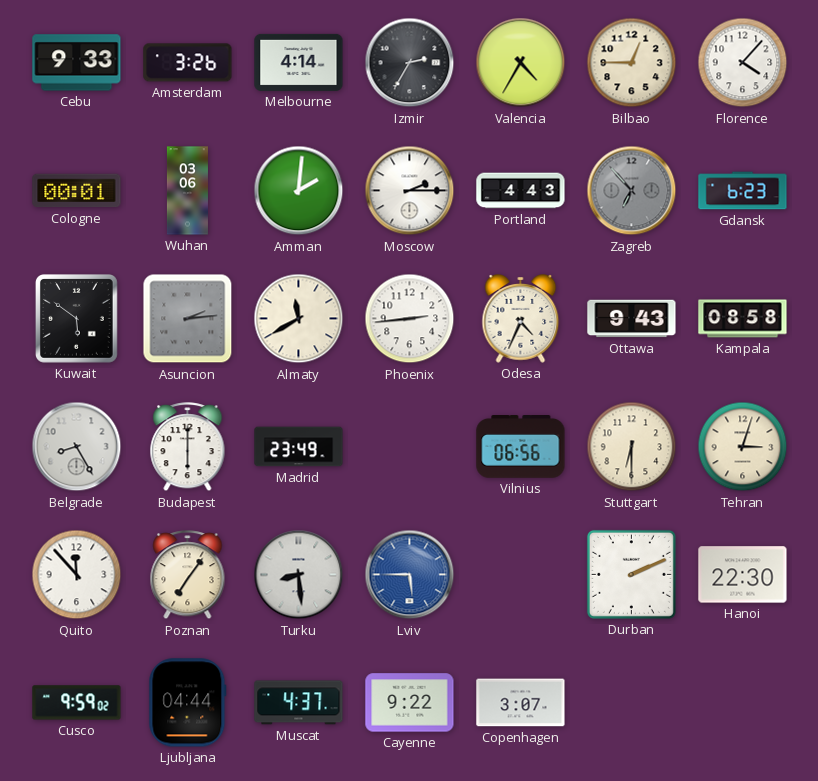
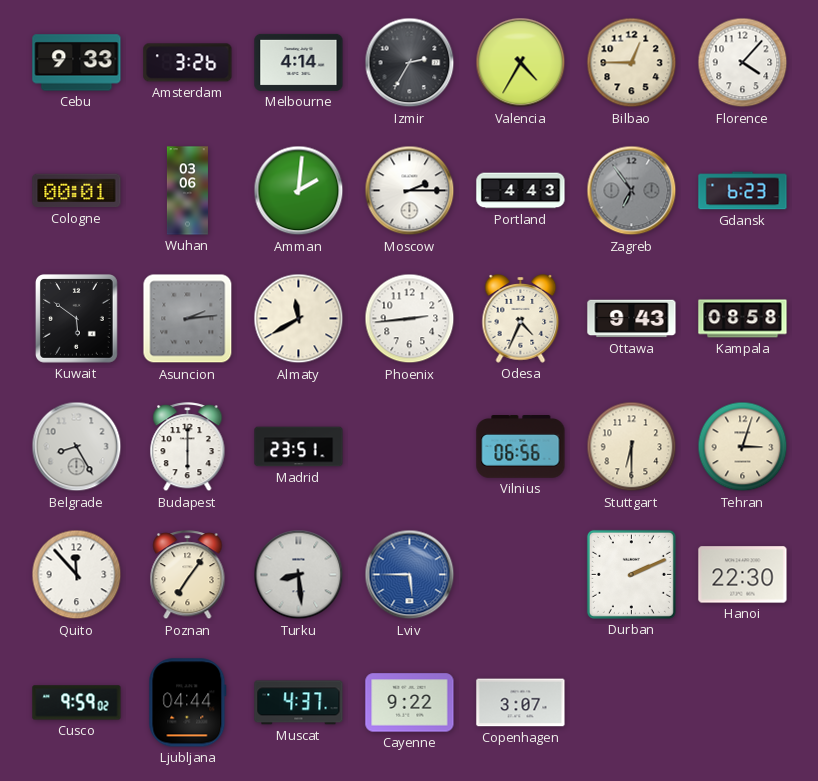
Zagreb: 6:53 -> 6:54 (632, 191)
Madrid: 23:49 -> 23:51 (299, 447)
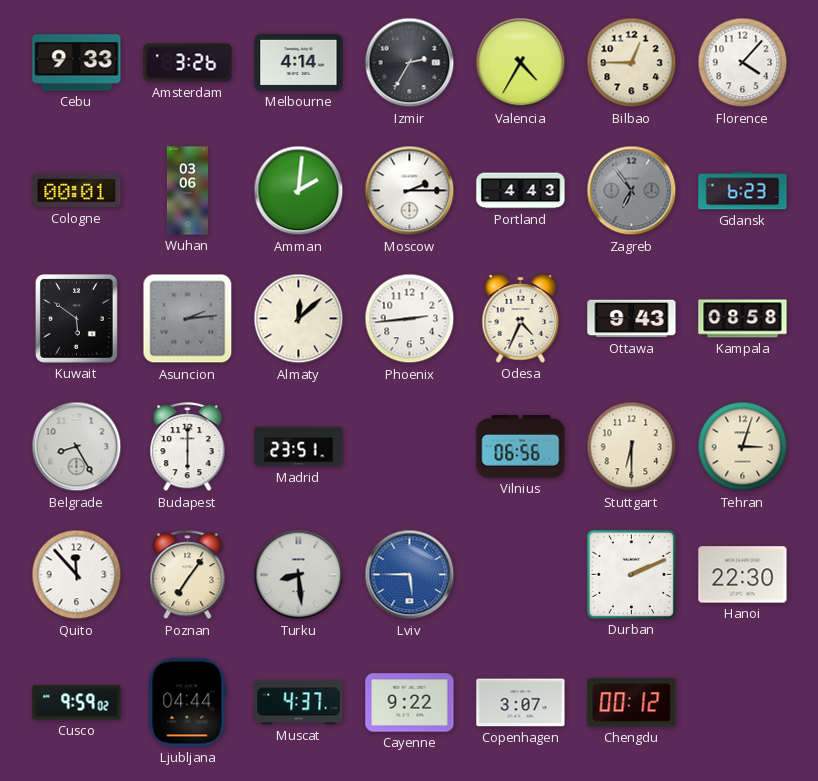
Almaty: 11:40 -> 12:08 (299, 319)
Chengdu: none -> 00:12 (632, 703)
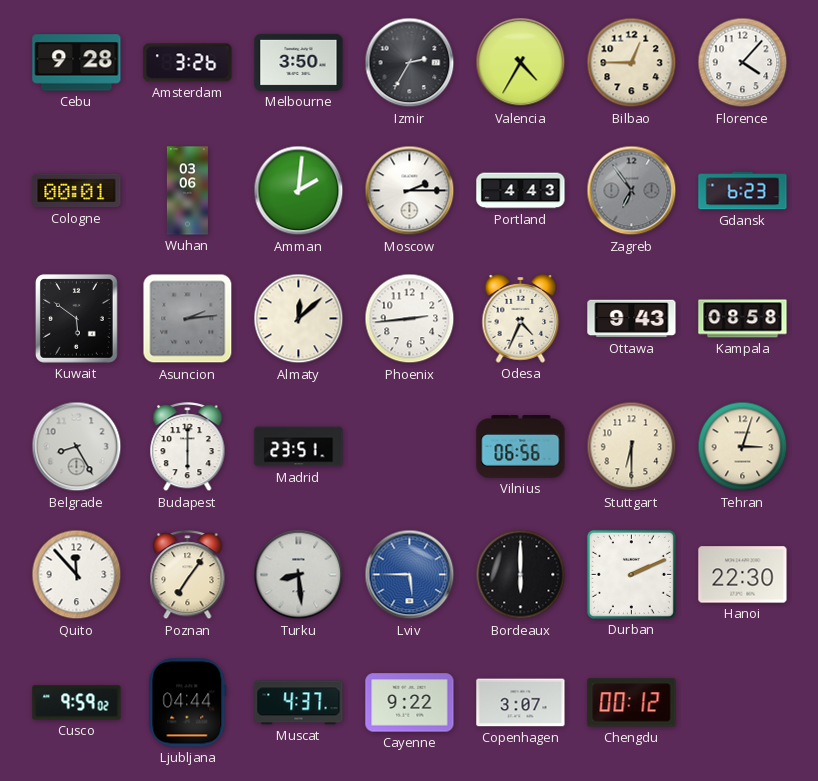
Cebu: 9:33 -> 9:28 (77, 63)
Melbourne: 4:14 -> 3:50 (299, 62)
Bordeaux: none -> 6:00 (521, 575)
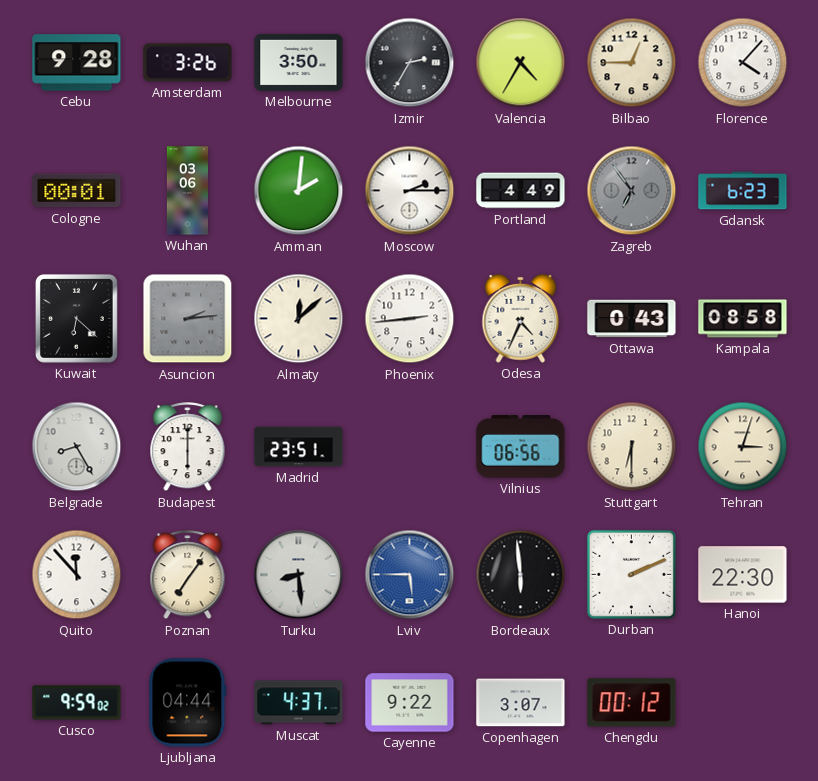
Portland: 4:43 -> 4:49 (521, 191)
Kuwait: 5:51 -> 6:22 (76, 319)
Ottawa: 9:43 -> 0:43 (632, 319)
Bordeaux: 6:00 -> 5:59 (521, 575)
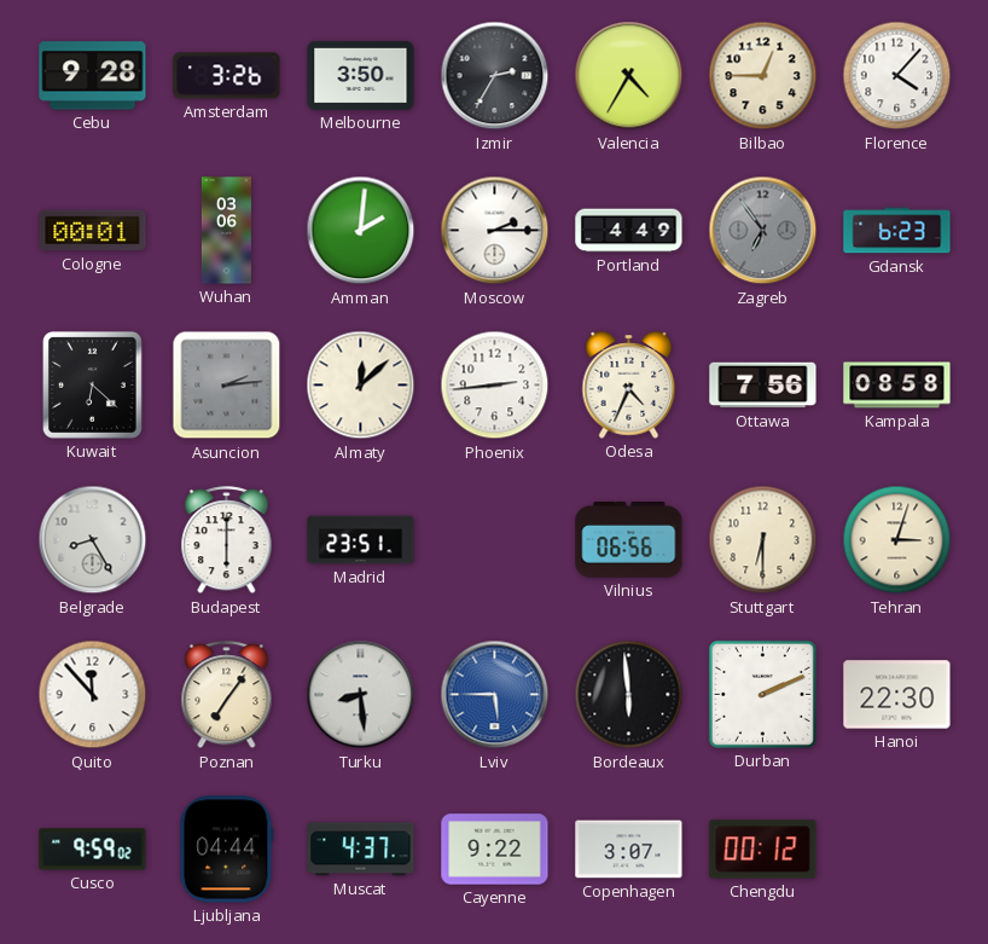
Ottawa: 0:43 -> 7:56 (763, 386)
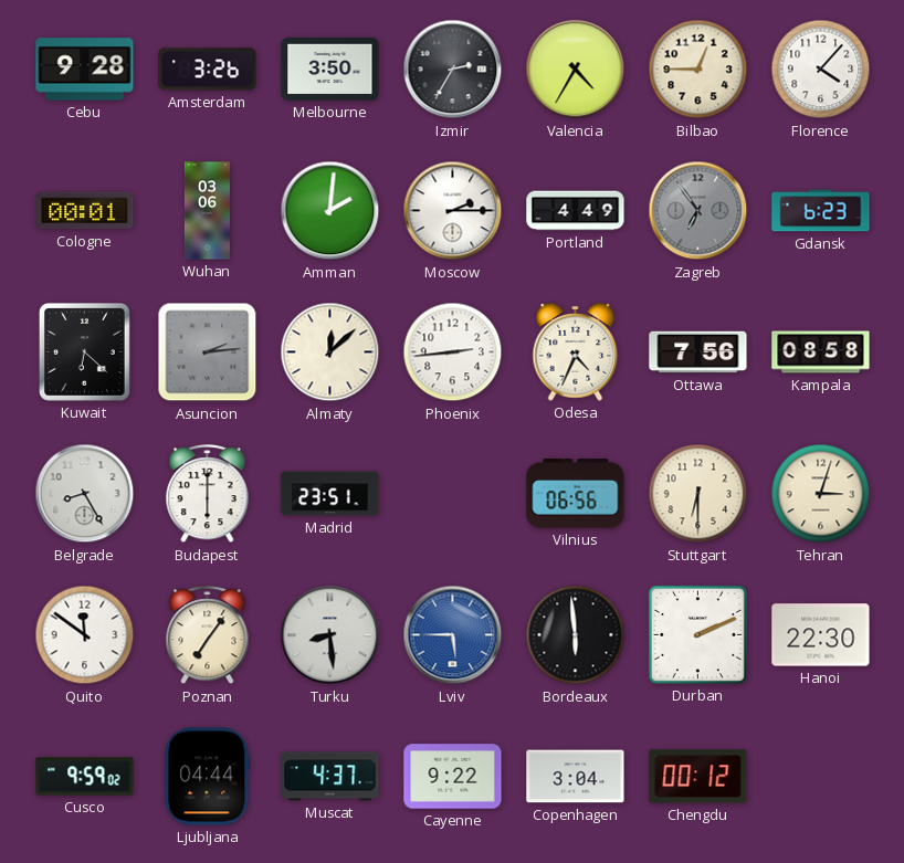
Quito: 11:53 -> 11:51 (85, 635)
Copenhagen: 3:07 -> 3:04 (576, 777)
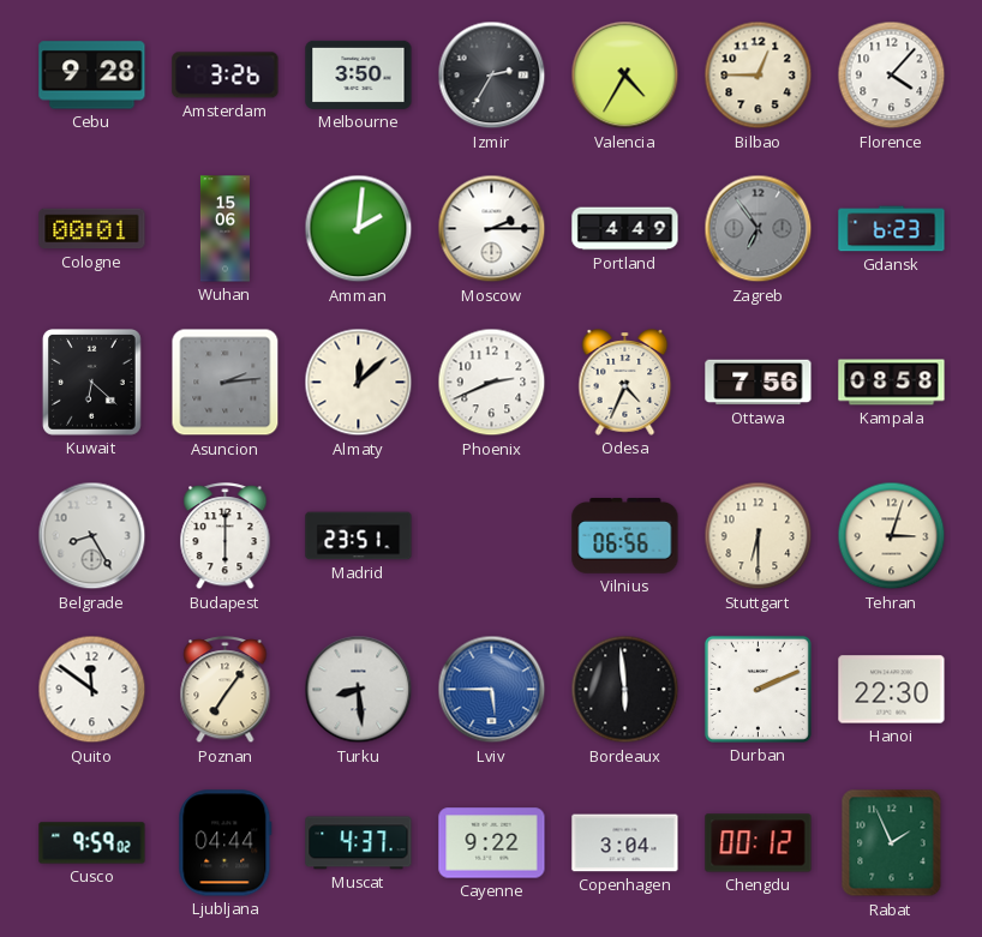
Wuhan: 03:06 -> 15:06 (224, 229)
Phoenix: 2:44 -> 2:41 (492, 383)
Rabat: none -> 1:56 (892, 843)
